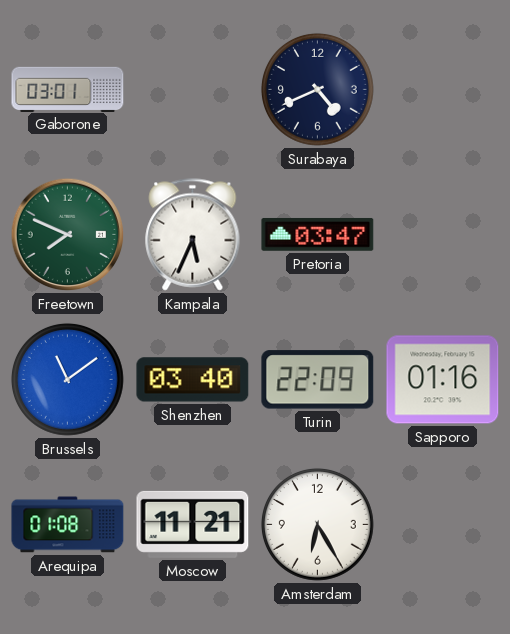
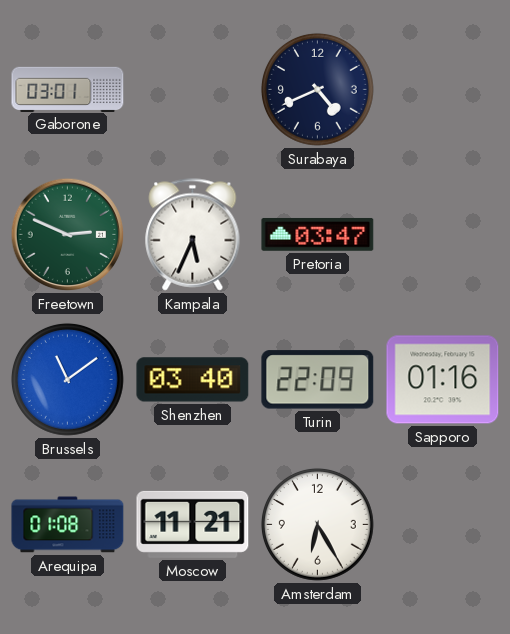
Freetown: 7:49 -> 2:49 (68, 235)
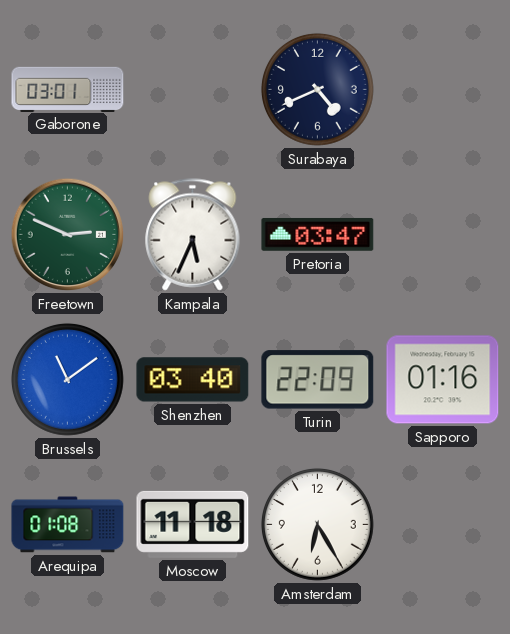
Moscow: 11:21 -> 11:18 (193, 524)
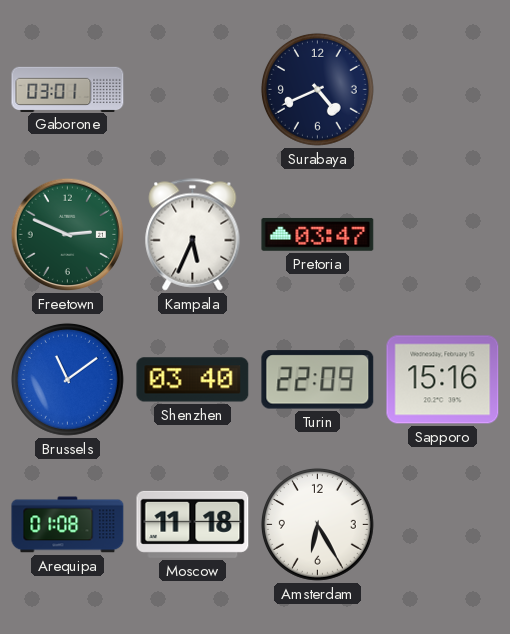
Sapporo: 01:16 -> 15:16 (443, 380)
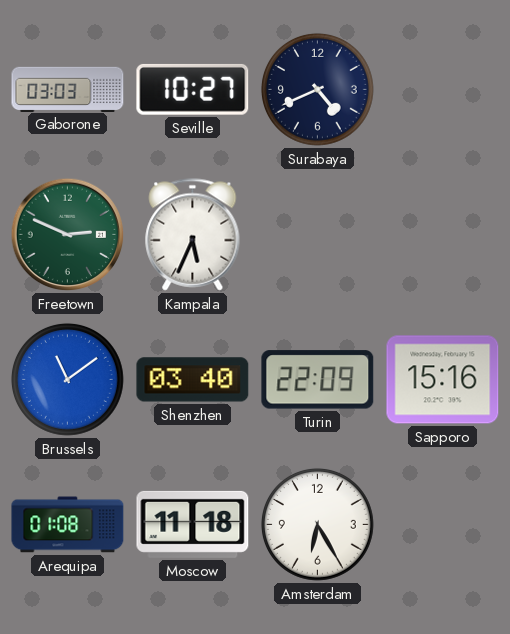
Gaborone: 03:01 -> 03:03 (68, 89)
Seville: none -> 10:27 (193, 89)
Pretoria: 03:47 -> none (318, 234)
